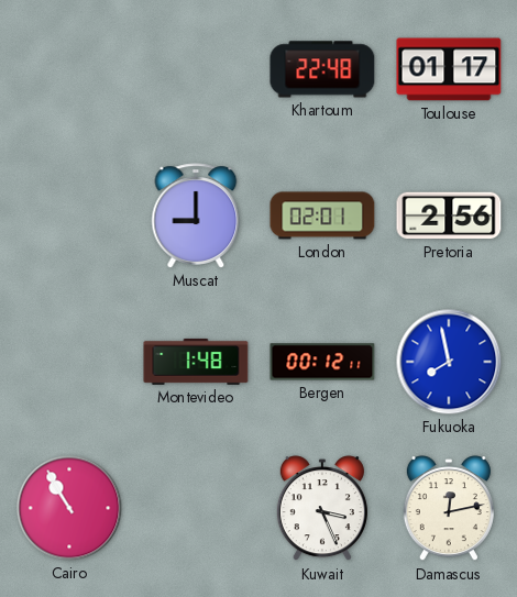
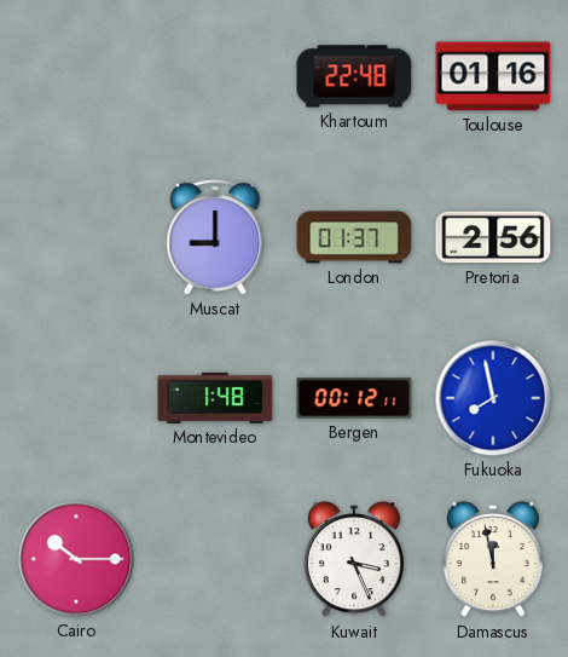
Toulouse: 01:17 -> 01:16 (493, 76)
London: 02:01 -> 01:37 (354, 237)
Cairo: 10:55 -> 10:15 (76, 559)
Damascus: 12:13 -> 11:58 (493, 560)
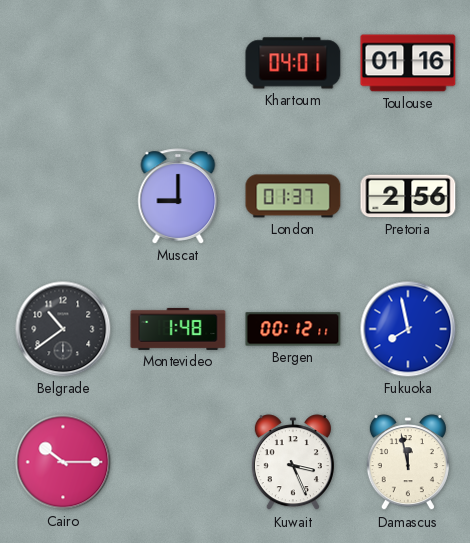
Khartoum: 22:48 -> 04:01 (293, 63)
Belgrade: none -> 10:39 (63, 329)
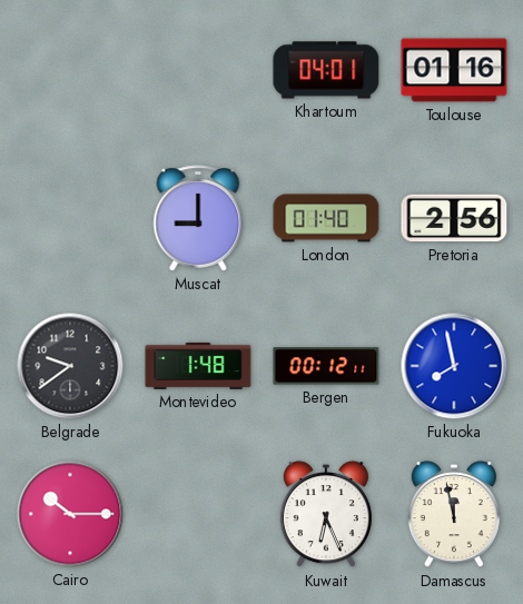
London: 01:37 -> 01:40 (326, 218)
Belgrade: 10:39 -> 9:39 (70, 366)
Kuwait: 3:26 -> 6:26 (326, 515)
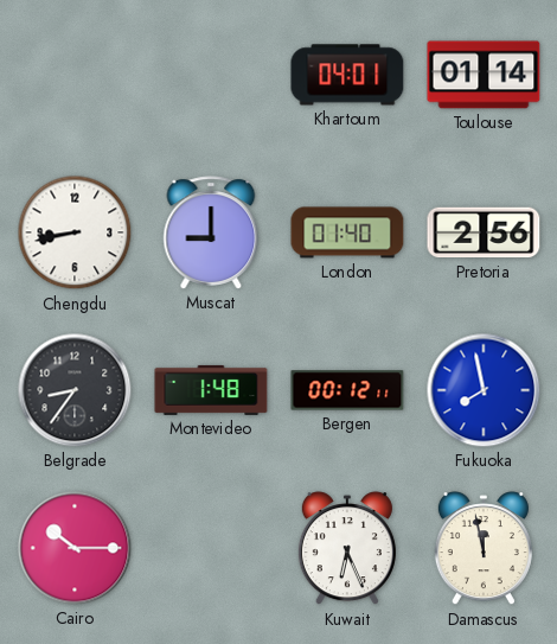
Toulouse: 01:16 -> 01:14 (484, 75)
Chengdu: none -> 8:43 (75, 232)
Belgrade: 9:39 -> 8:36 (75, 390)
